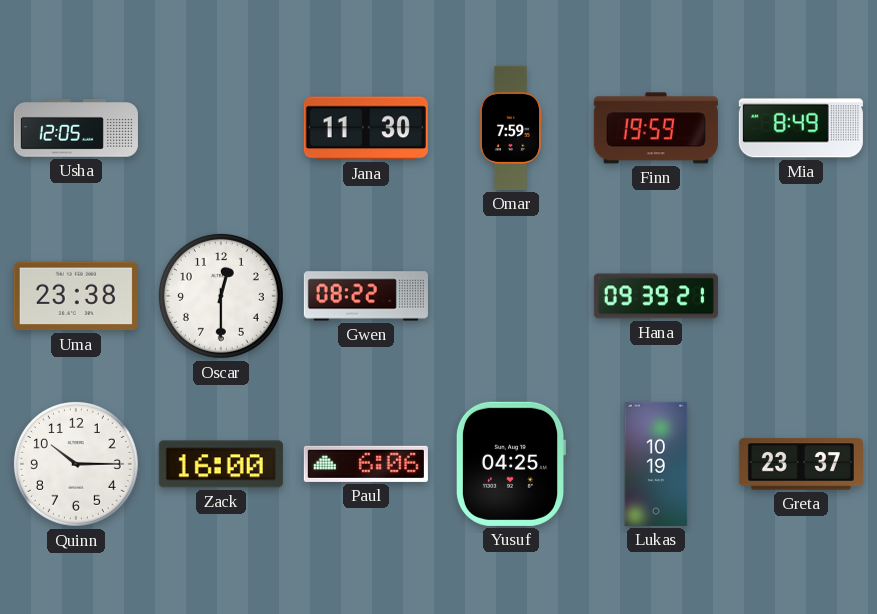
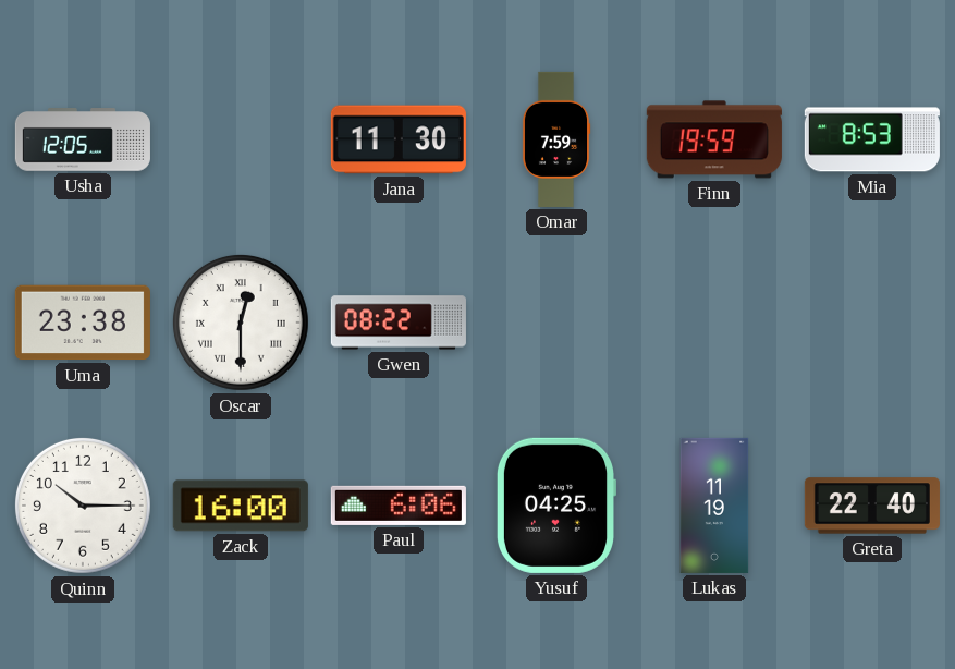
Mia: 8:49 -> 8:53 (872, 139)
Oscar numerals: Arabic -> Roman (241, 323)
Hana: 09:39 -> none (656, 296)
Lukas: 10:19 -> 11:19 (714, 506)
Greta: 23:37 -> 22:40 (872, 506)
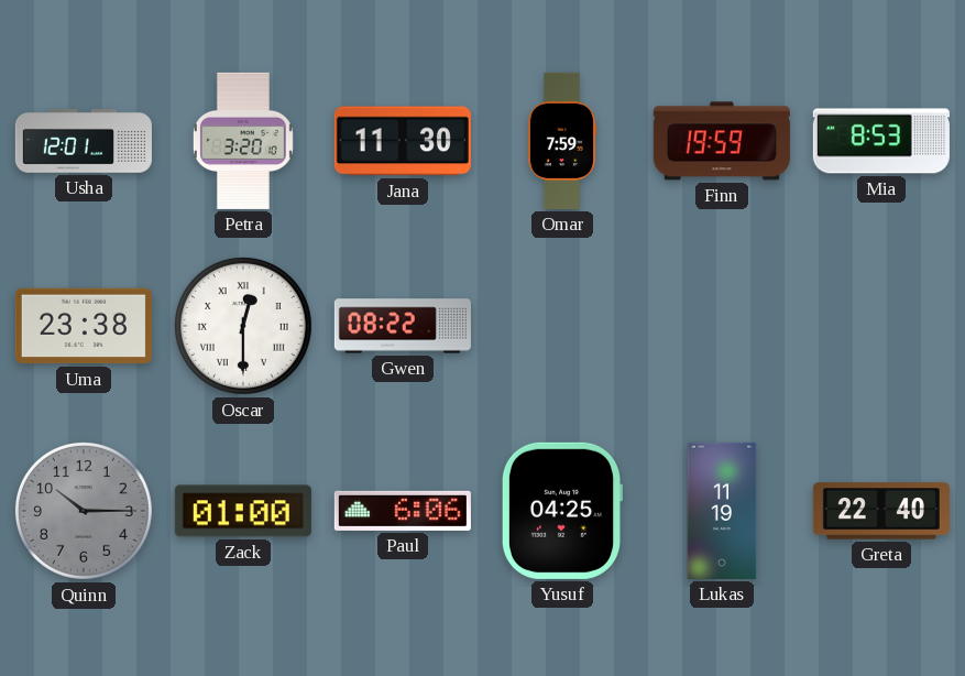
Usha: 12:05 -> 12:01 (84, 142)
Petra: none -> 3:20 (243, 141)
Quinn dial: white -> grey (84, 511)
Zack: 16:00 -> 01:00 (243, 511)
